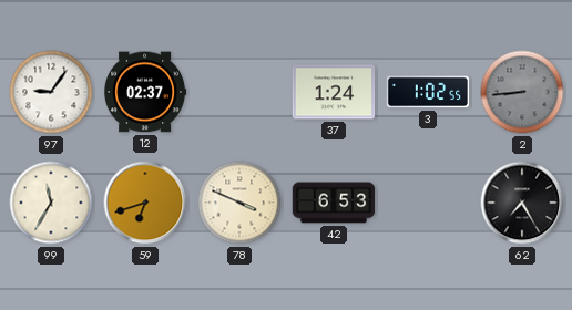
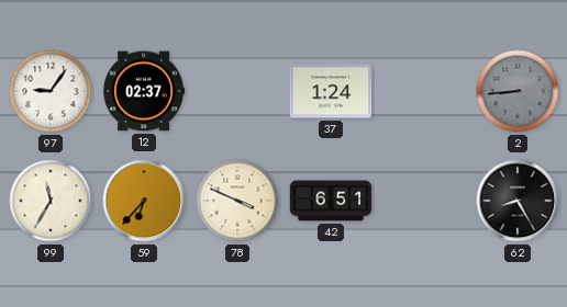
3: 1:02 -> none (428, 92)
59: 6:42 -> 6:37 (144, 201)
42: 6:53 -> 6:51 (331, 201)
62: 7:25 -> 8:25 (518, 201)
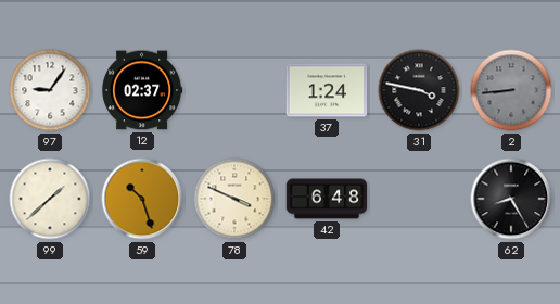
31: none -> 3:47 (419, 90)
99: 11:35 -> 1:38 (50, 199)
59: 6:37 -> 10:27 (142, 199)
42: 6:51 -> 6:48 (327, 199)
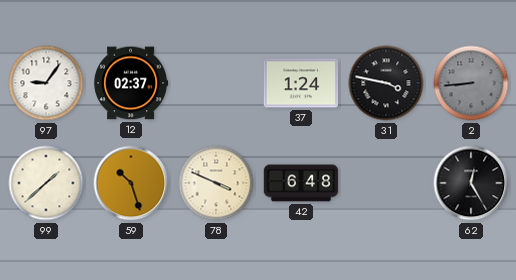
62: 8:25 -> 12:25 (471, 183)
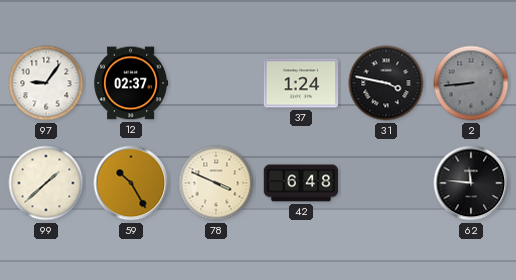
59: 10:27 -> 10:25 (131, 183)
62: 12:25 -> 11:46 (471, 183)
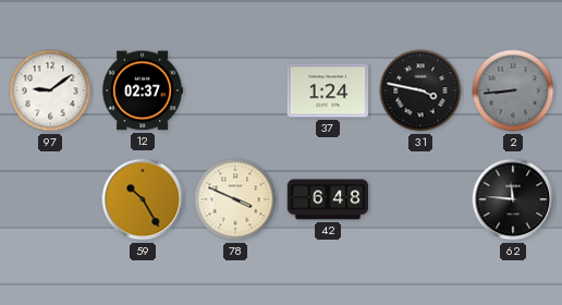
97: 9:06 -> 9:09 (50, 90)
99: 1:38 -> none (46, 183)
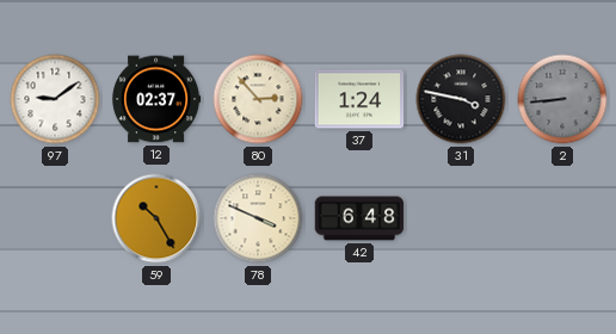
80: none -> 2:53 (258, 99)
62: 11:46 -> none (513, 199)
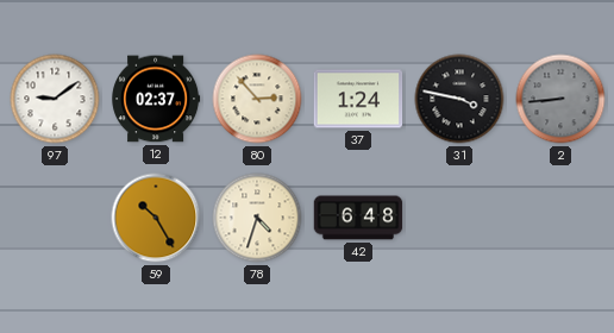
78: 3:49 -> 4:33 (257, 218)
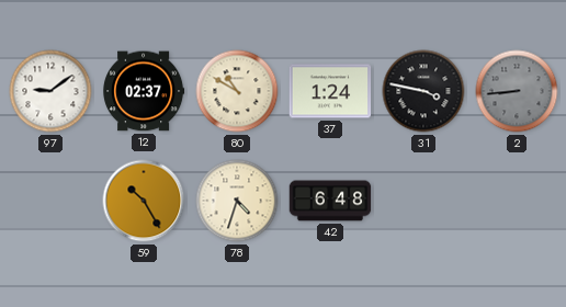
80: 2:53 -> 10:50 (237, 91)
